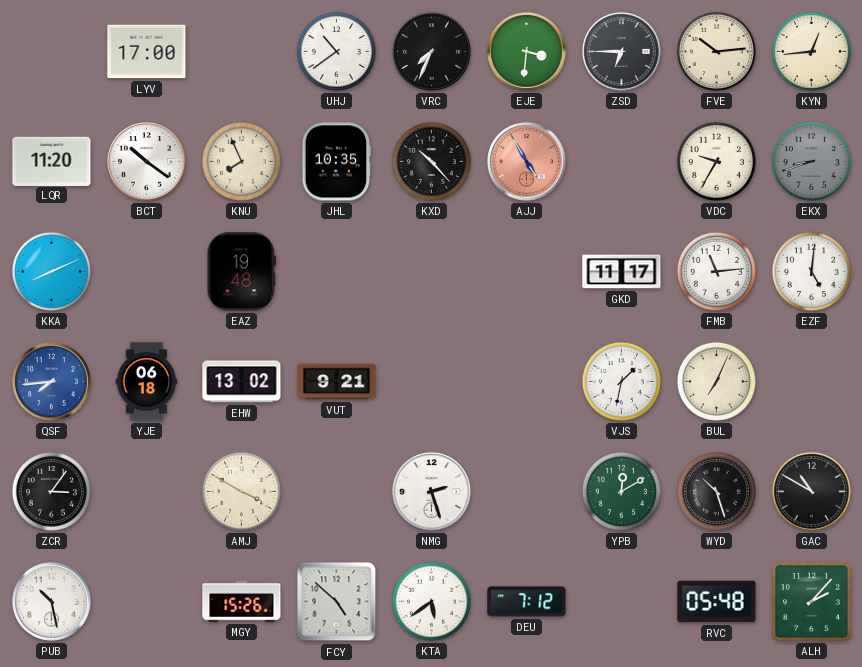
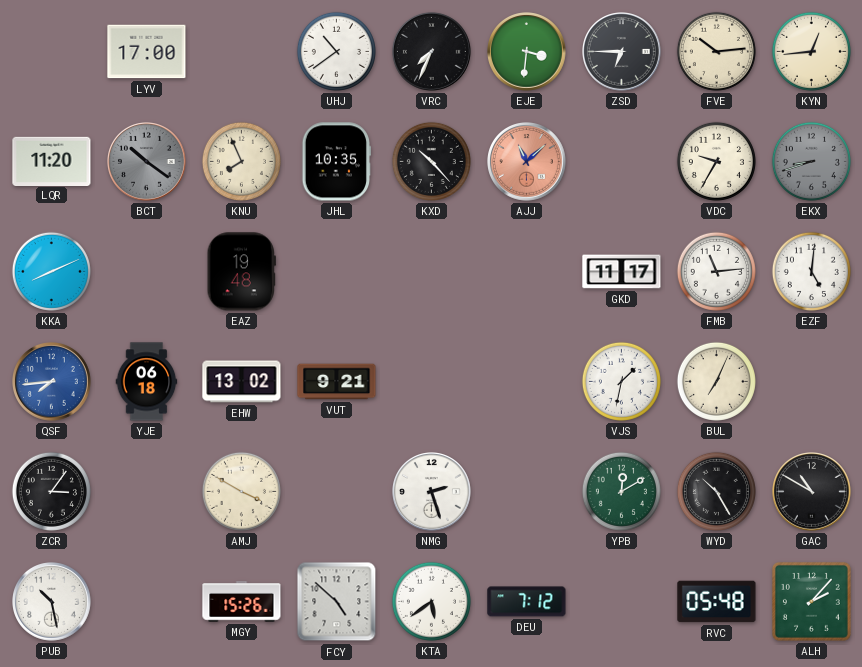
BCT dial: white -> grey (147, 162)
AJJ: 4:55 -> 11:08 (527, 162)
WYD: 10:27 -> 10:25 (716, 491)
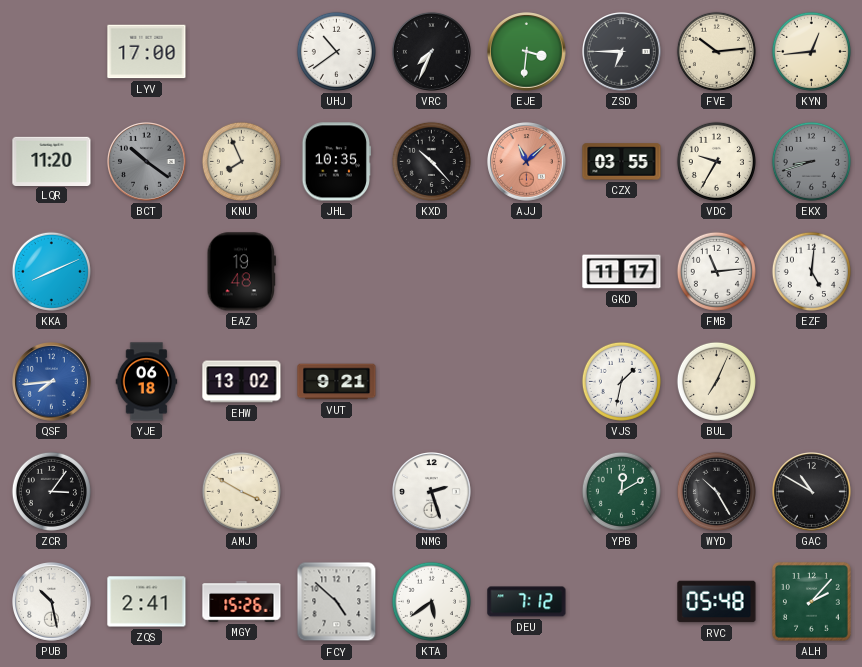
CZX: none -> 03:55 (622, 162)
ZQS: none -> 2:41 (147, 602)
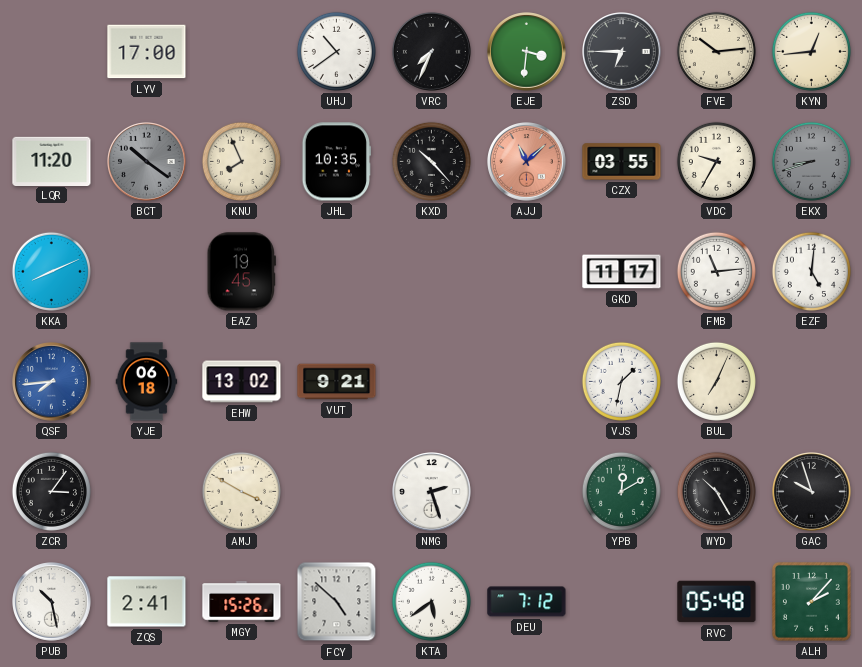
EAZ: 19:48 -> 19:45 (241, 272)
GAC: 10:50 -> 9:57 (812, 492)
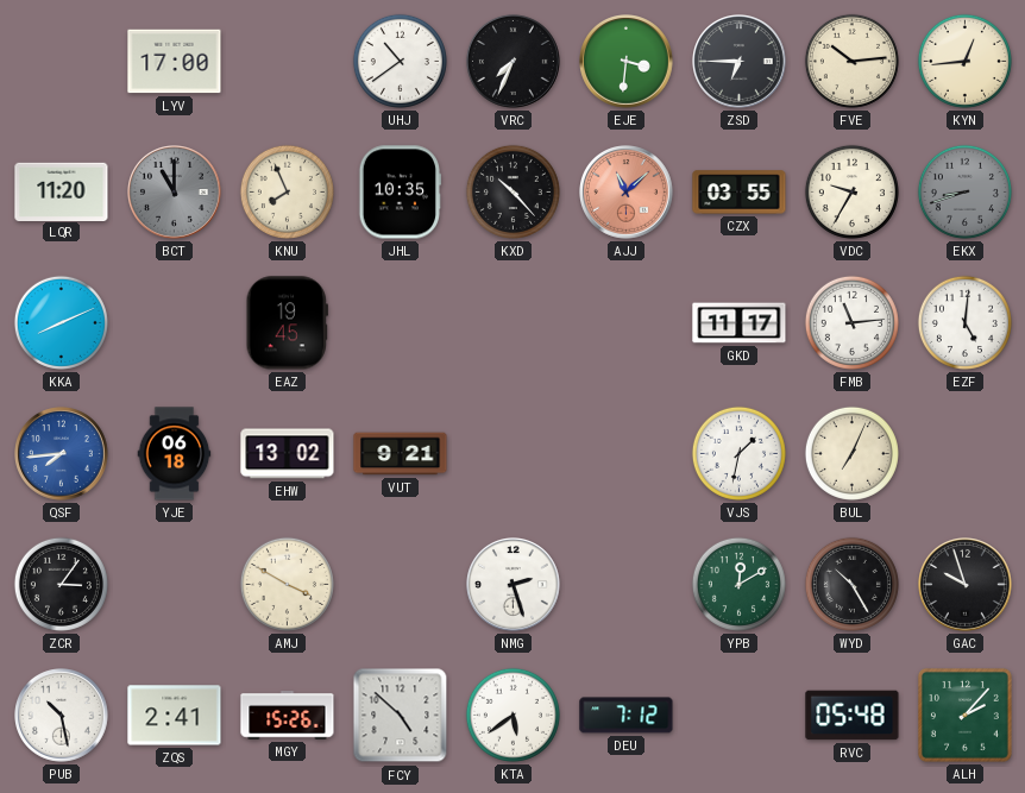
BCT: 10:21 -> 11:00 (175, 193)
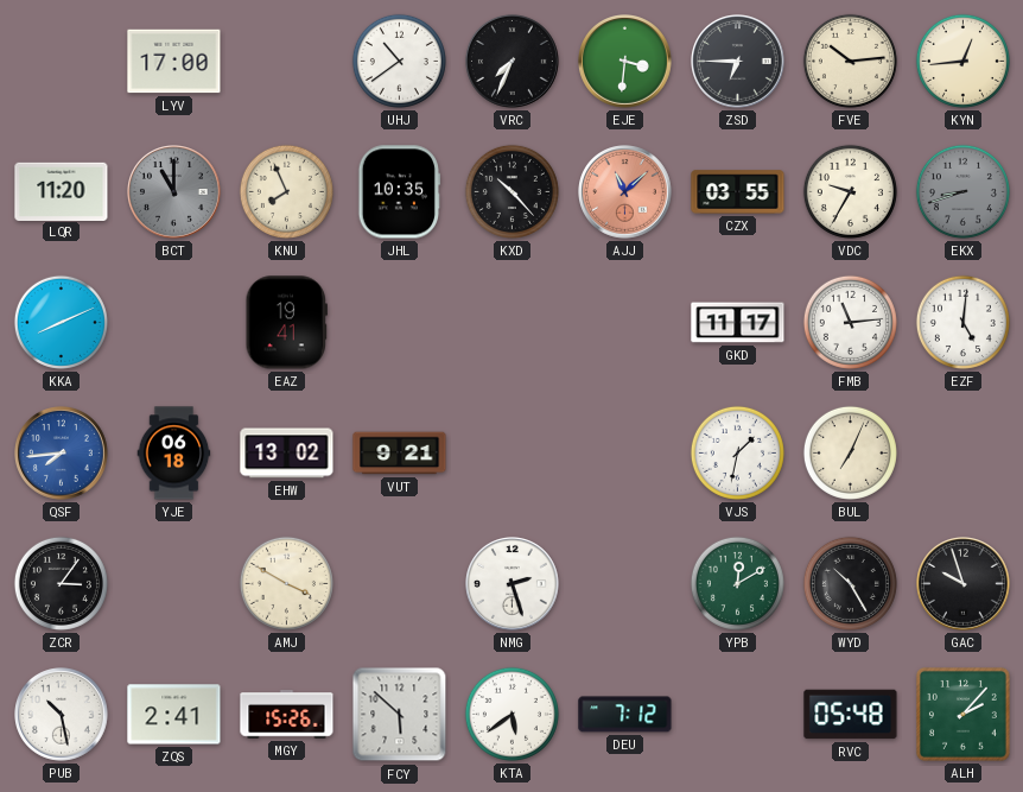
EAZ: 19:45 -> 19:41 (286, 323)
FCY: 4:52 -> 5:52 (400, 715)
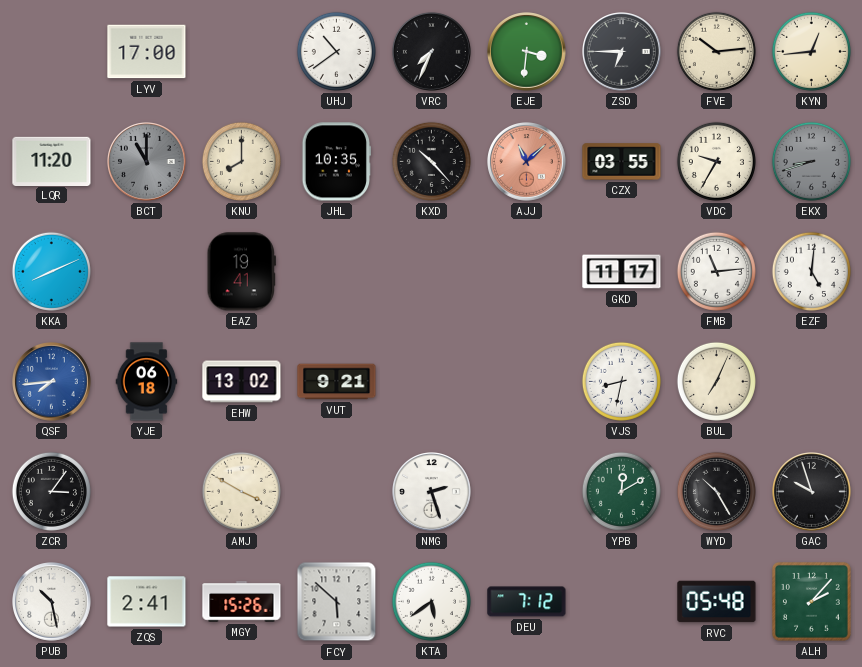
KNU: 7:56 -> 8:00 (241, 161)
VJS: 1:32 -> 8:32 (621, 381)
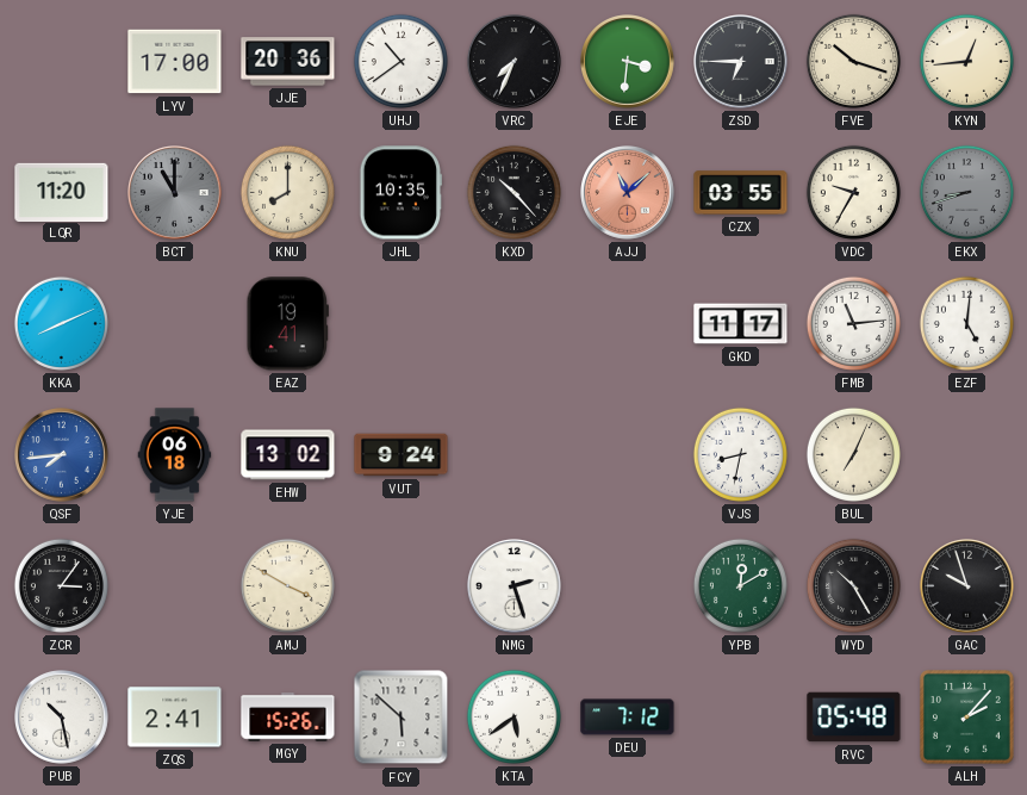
JJE: none -> 20:36 (288, 62)
FVE: 10:14 -> 10:18 (853, 61)
VUT: 9:21 -> 9:24 (402, 455)
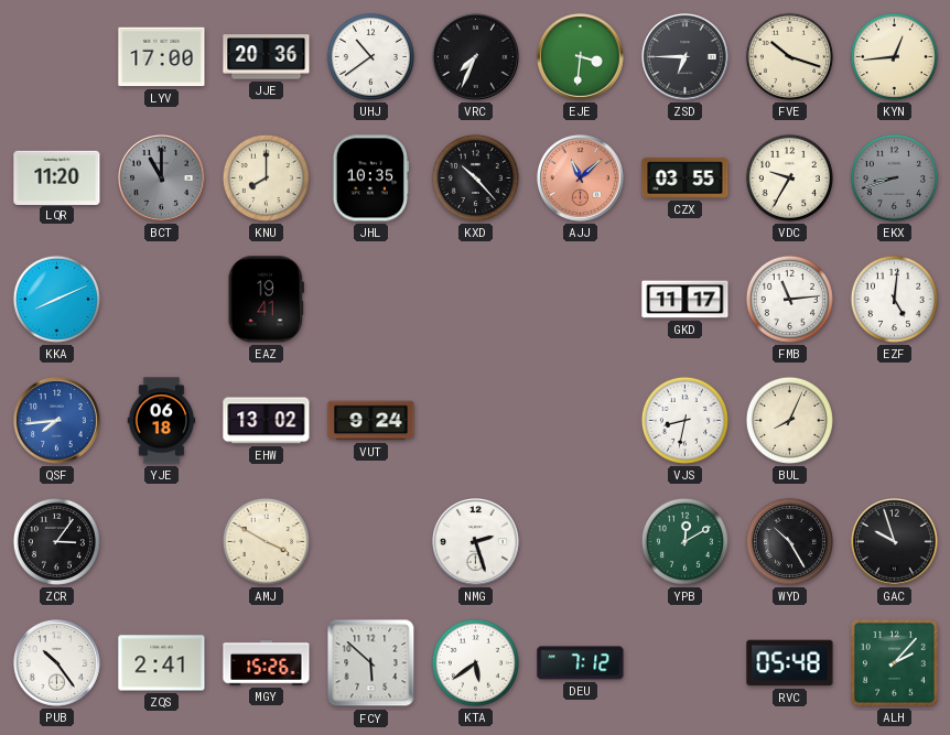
BUL: 7:04 -> 8:04 (789, 420)
PUB: 10:28 -> 10:24 (57, 663)
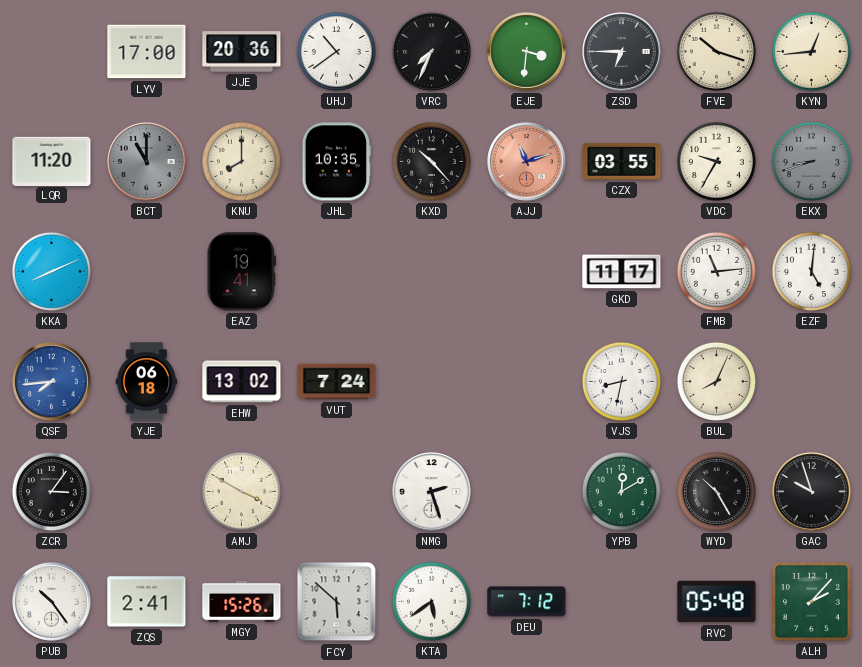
AJJ: 11:08 -> 11:12 (527, 162)
VUT: 9:24 -> 7:24 (337, 382)
